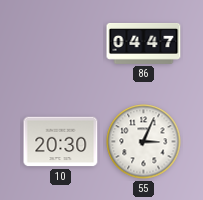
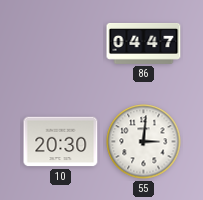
55: 3:04 -> 3:01 (144, 142)
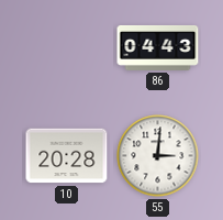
86: 04:47 -> 04:43 (158, 47)
10: 20:30 -> 20:28 (67, 156)
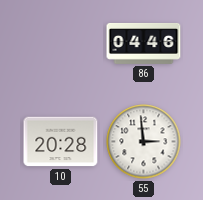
86: 04:43 -> 04:46 (144, 43)
55: 3:01 -> 2:59 (144, 142)
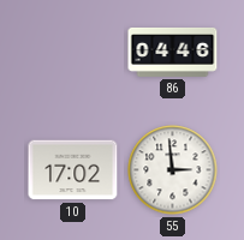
10: 20:28 -> 17:02 (73, 170)
